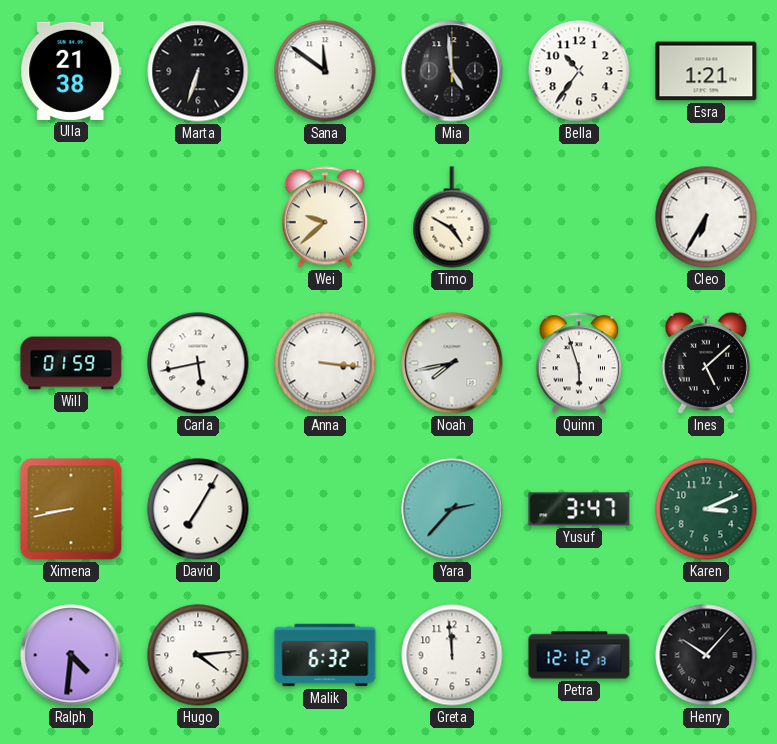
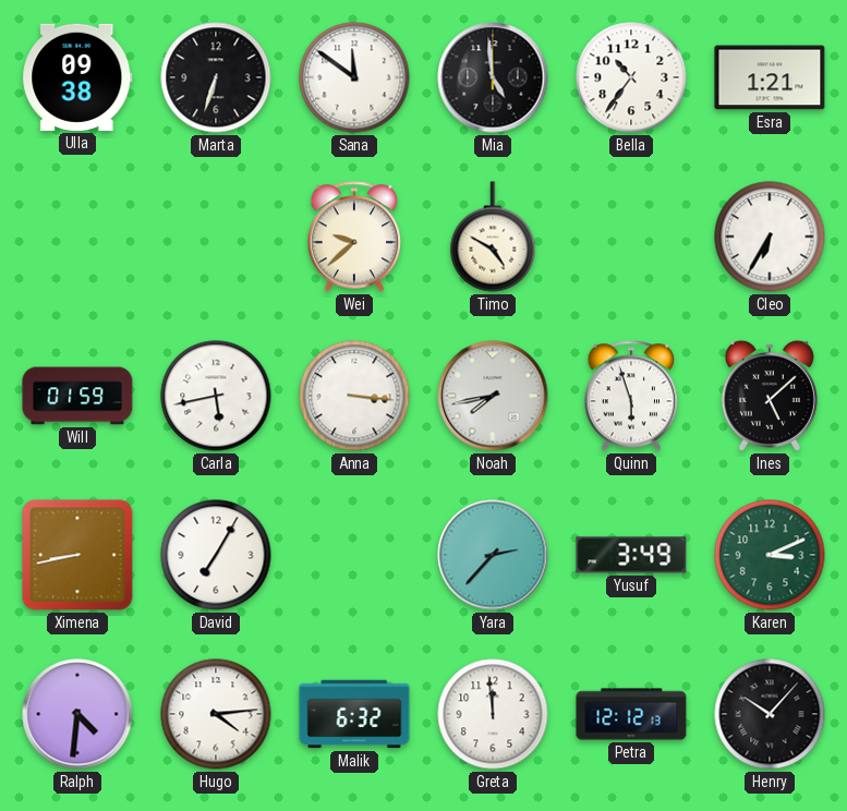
Ulla: 21:38 -> 09:38 (77, 77)
Yusuf: 3:47 -> 3:49 (631, 555)
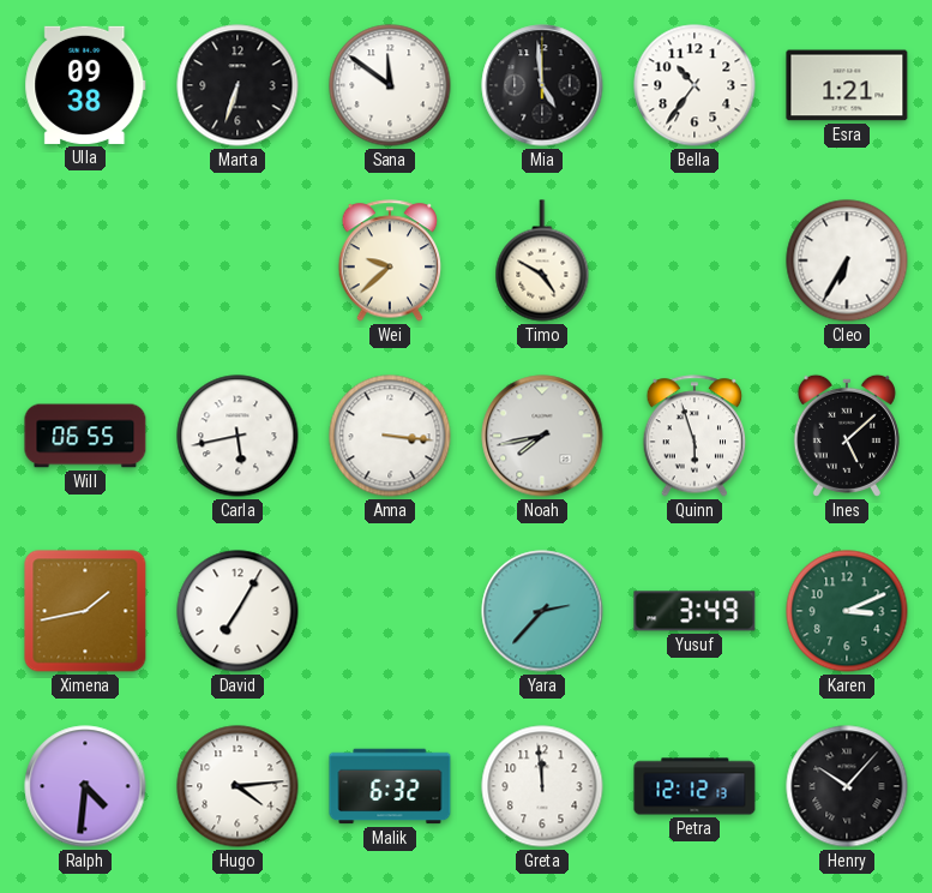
Will: 01:59 -> 06:55 (85, 436)
Ximena: 8:43 -> 1:43 (85, 611)
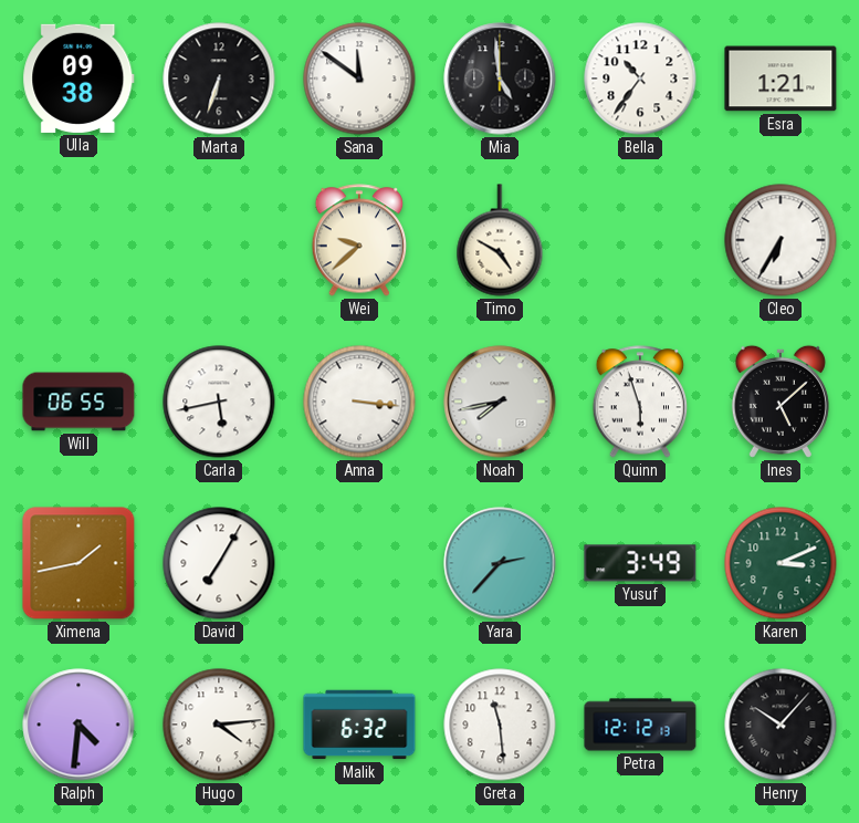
Greta: 11:59 -> 11:29 (500, 725)
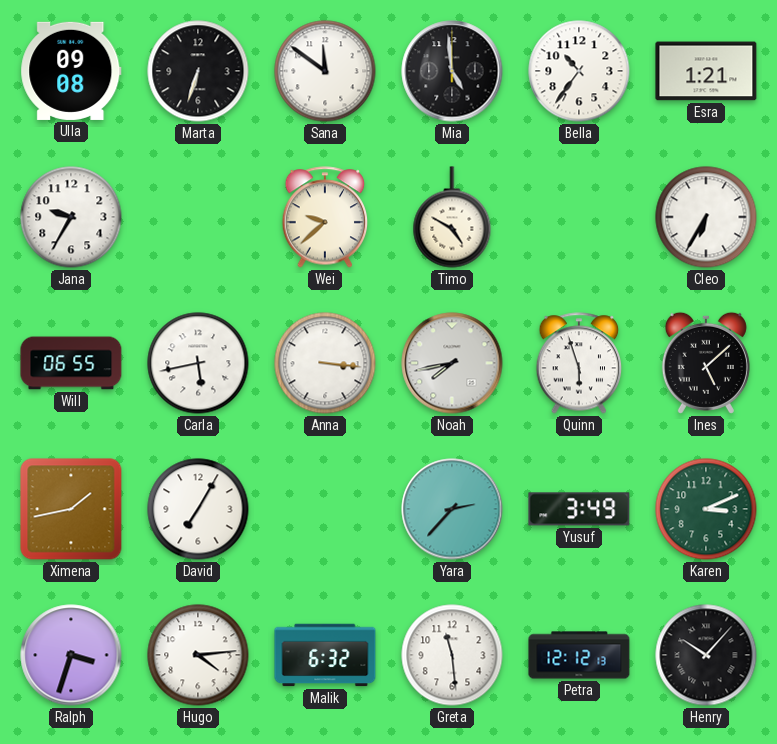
Ulla: 09:38 -> 09:08 (71, 71)
Jana: none -> 9:35 (71, 217)
Ralph: 4:31 -> 3:33 (71, 655)
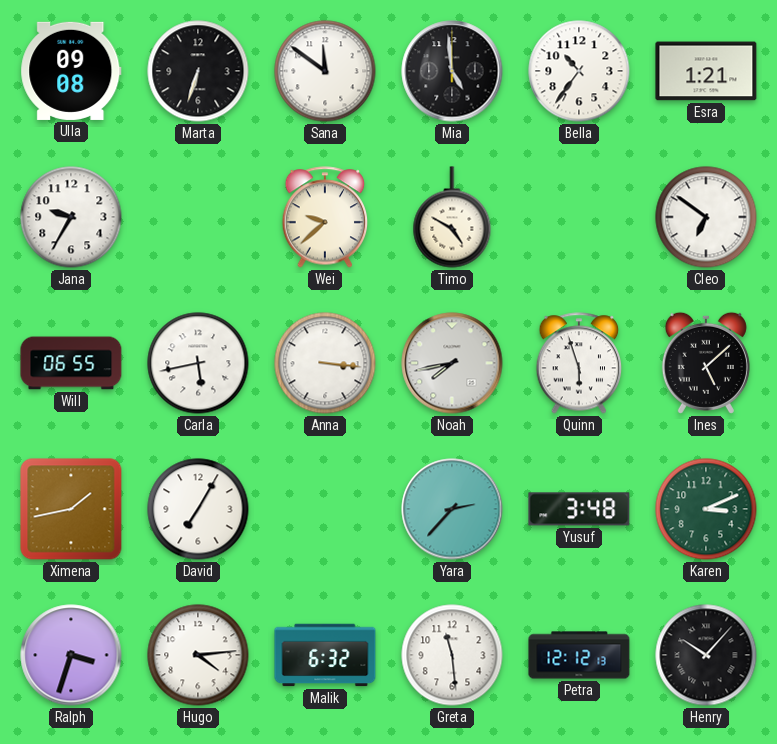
Cleo: 6:35 -> 6:51 (706, 217)
Yusuf: 3:49 -> 3:48 (579, 509)
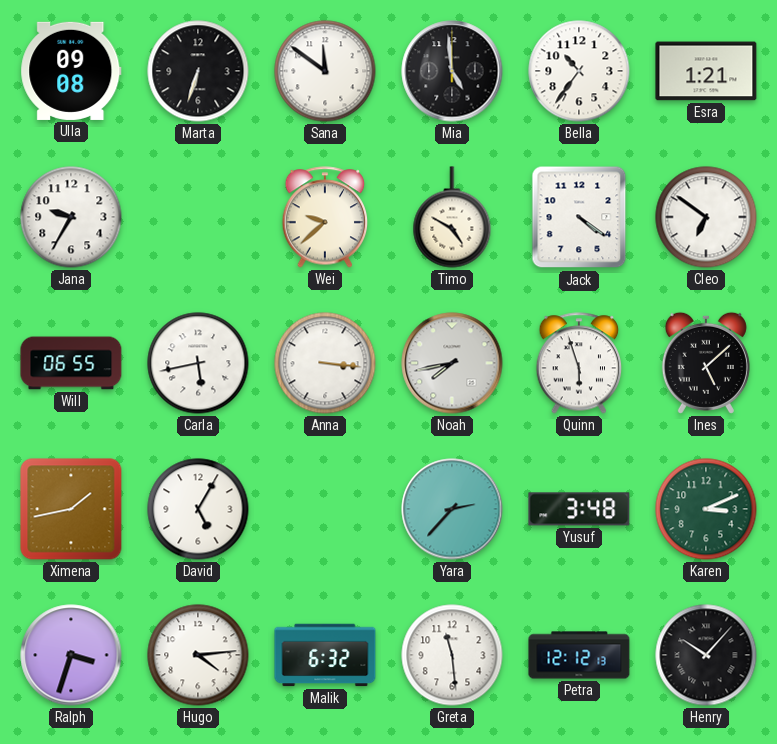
Jack: none -> 4:21 (579, 217)
David: 7:05 -> 5:05 (198, 509)
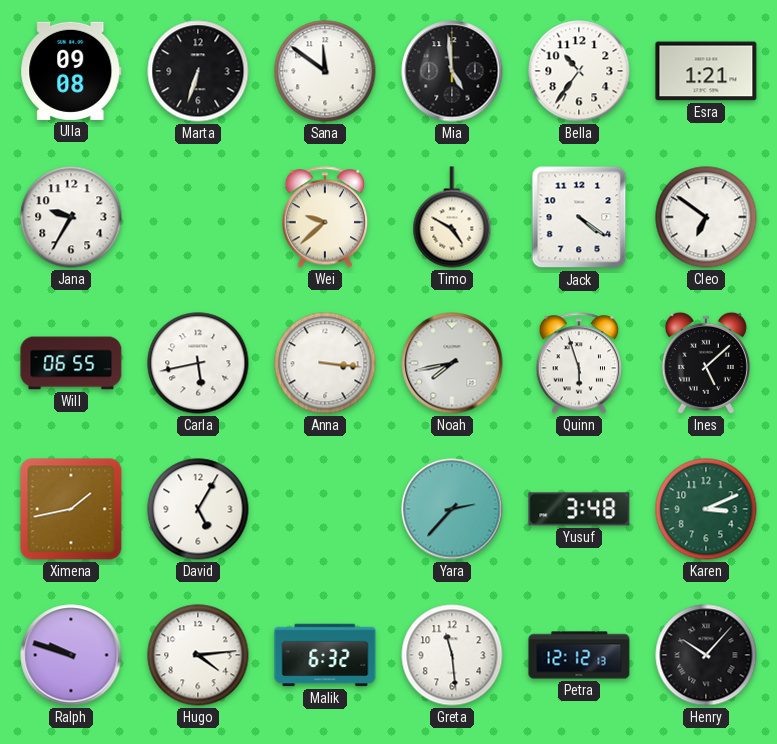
Ralph: 3:33 -> 9:48 (71, 655)
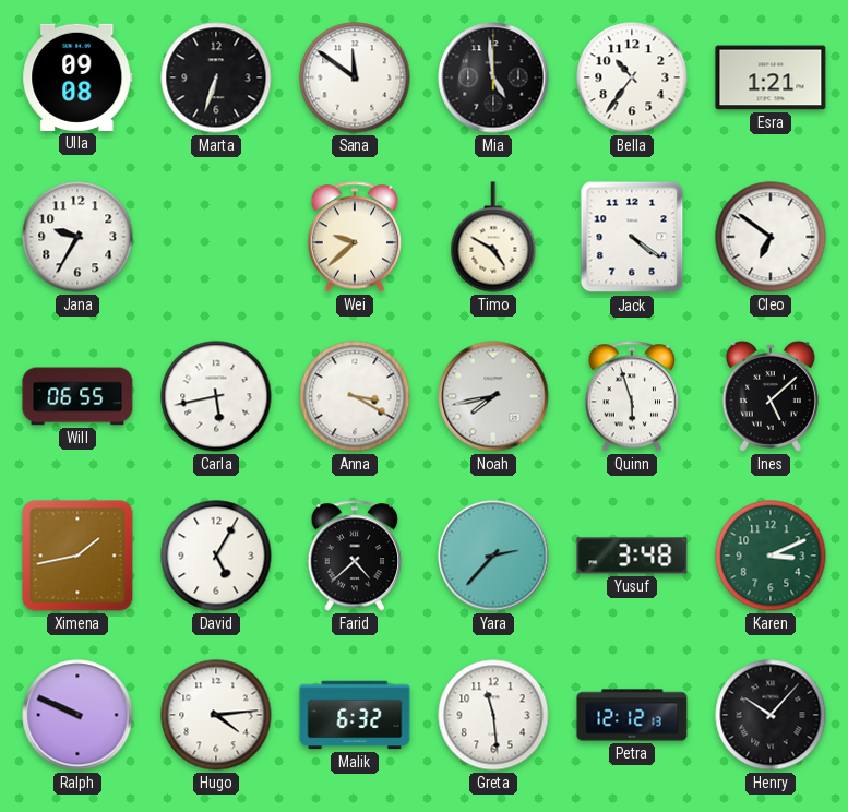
Anna: 3:16 -> 3:20 (355, 396)
Farid: none -> 4:38 (355, 556)
Ralph: 9:48 -> 9:49 (77, 715)
